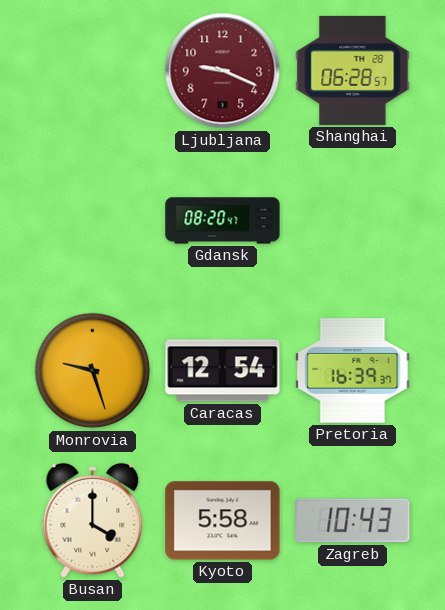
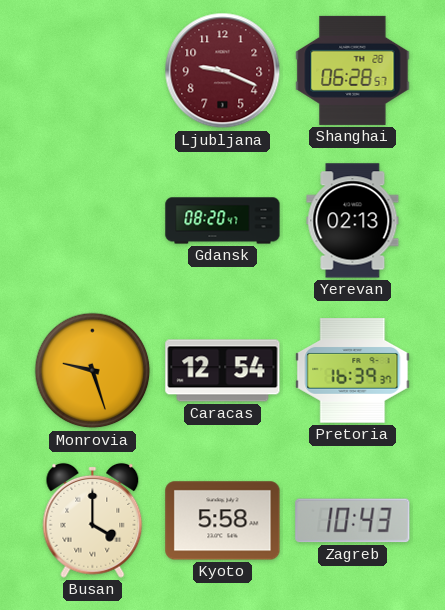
Yerevan: none -> 02:13 (353, 221)
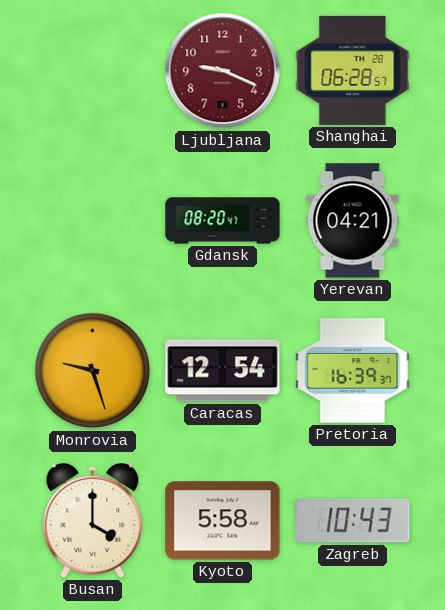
Yerevan: 02:13 -> 04:21 (353, 221)
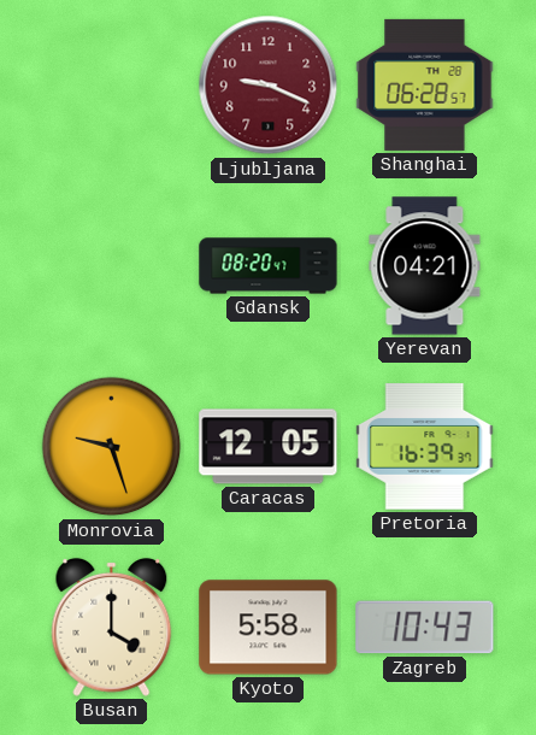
Caracas: 12:54 -> 12:05 (269, 447)
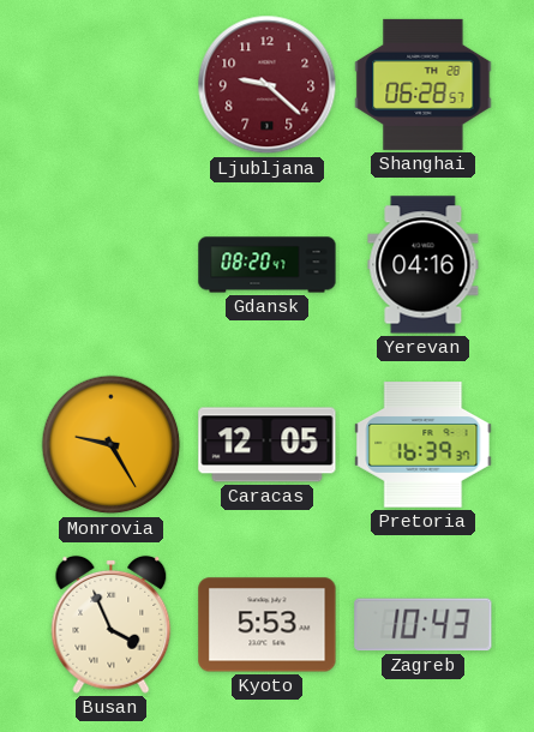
Ljubljana: 9:19 -> 9:22 (268, 85)
Yerevan: 04:21 -> 04:16 (424, 265)
Monrovia: 9:27 -> 9:25 (112, 445)
Busan: 4:00 -> 3:56 (112, 624)
Kyoto: 5:58 -> 5:53 (268, 625)
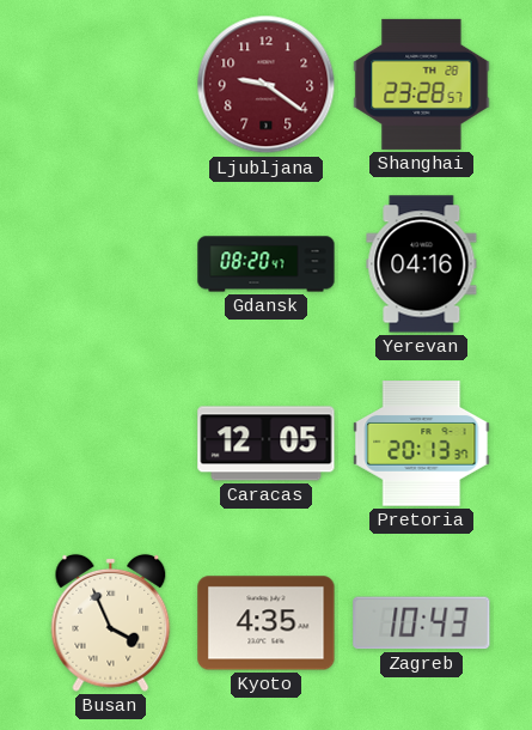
Ljubljana: 9:22 -> 9:21 (267, 85)
Shanghai: 06:28 -> 23:28 (422, 84)
Monrovia: 9:25 -> none (112, 445)
Pretoria: 16:39 -> 20:13 (422, 444)
Kyoto: 5:53 -> 4:35 (267, 623)
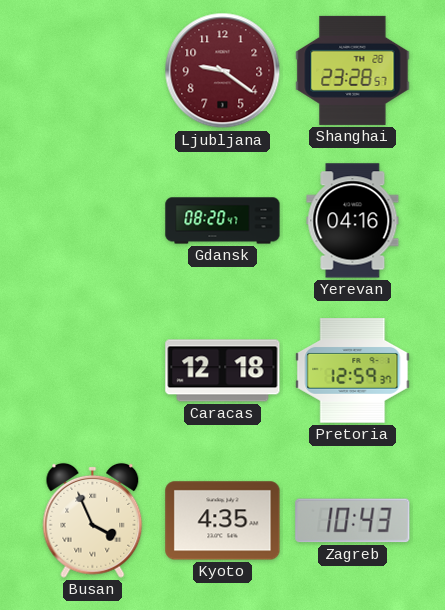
Caracas: 12:05 -> 12:18 (223, 371)
Pretoria: 20:13 -> 12:59 (353, 371)
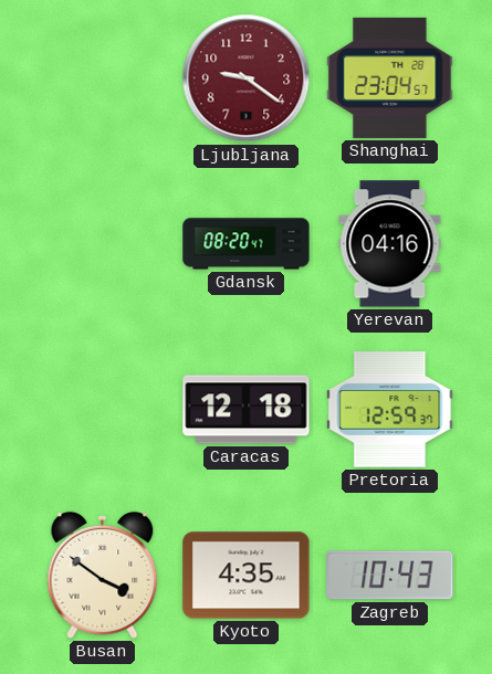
Shanghai: 23:28 -> 23:04 (390, 77)
Busan: 3:56 -> 3:51 (103, 575)
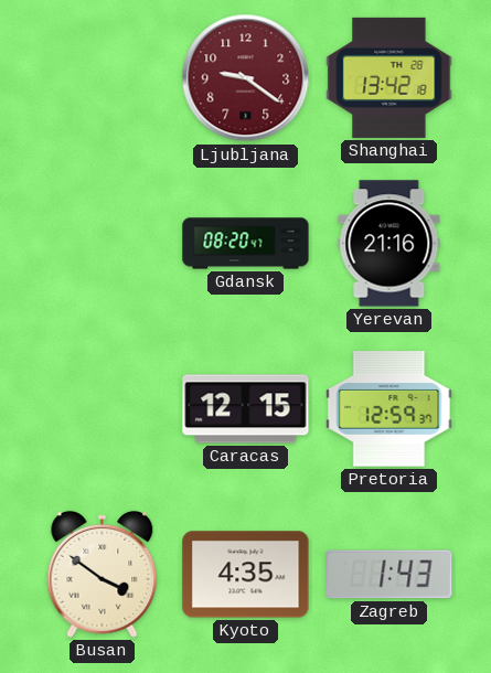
Shanghai: 23:04 -> 13:42 (389, 77)
Yerevan: 04:16 -> 21:16 (389, 244)
Caracas: 12:18 -> 12:15 (246, 409)
Zagreb: 10:43 -> 1:43 (389, 575)
